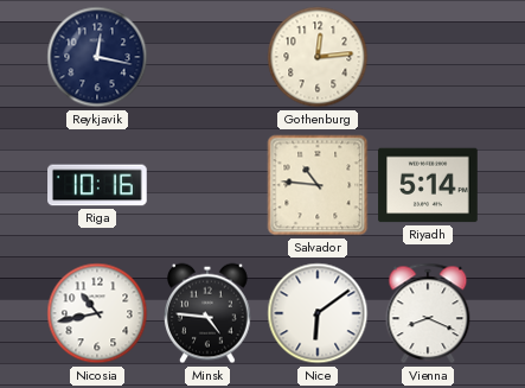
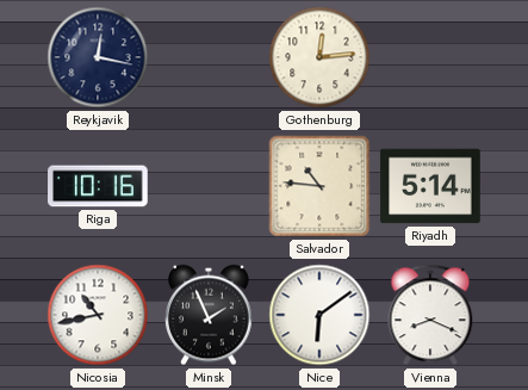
Minsk: 4:46 -> 1:56 (210, 315)
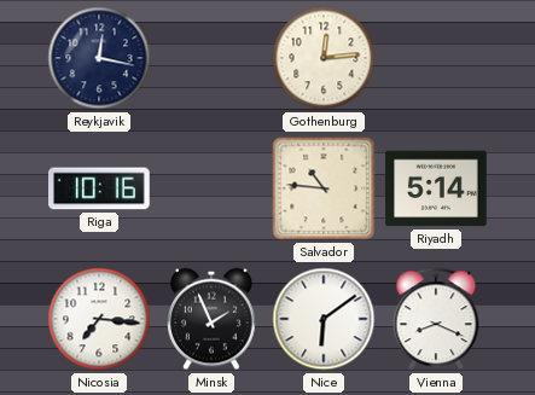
Nicosia: 10:43 -> 7:16 (99, 319)
